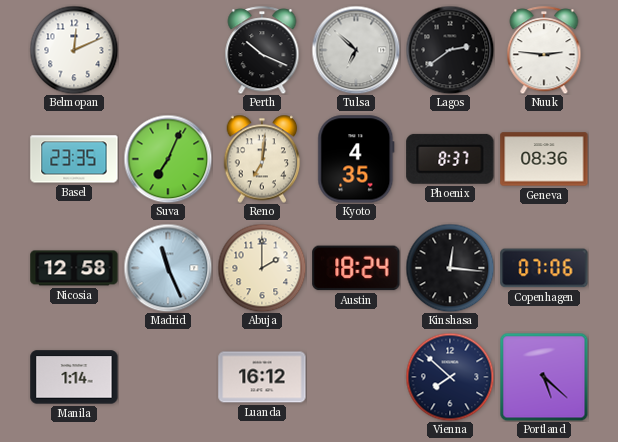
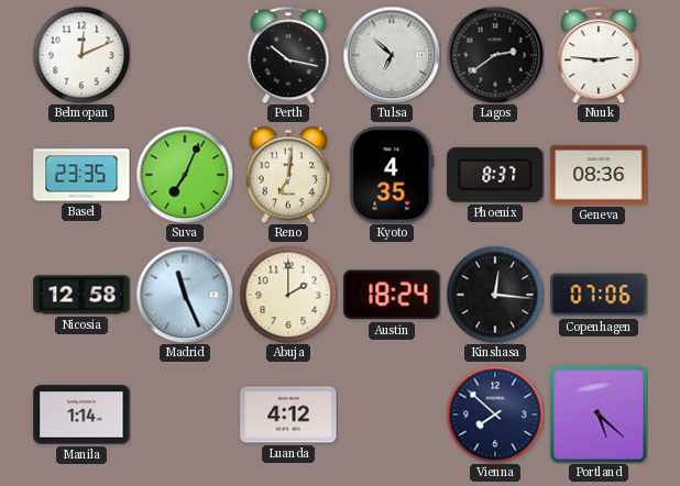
Perth: 10:19 -> 10:17 (288, 55)
Luanda: 16:12 -> 4:12 (288, 415)
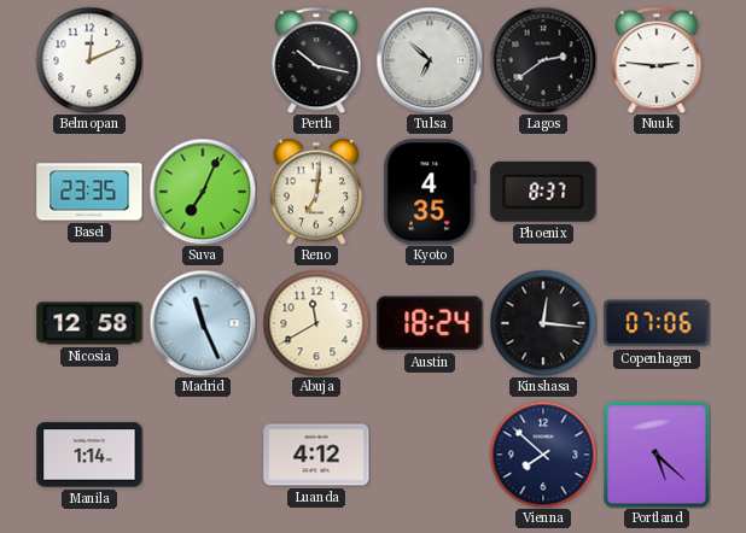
Geneva: 08:36 -> none (599, 175)
Abuja: 2:00 -> 11:40 (316, 323)
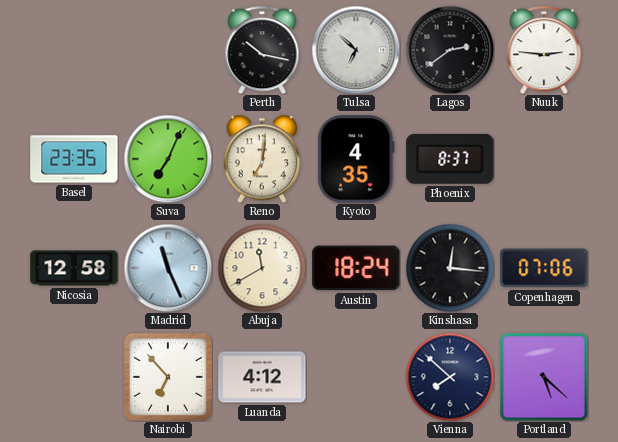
Belmopan: 12:11 -> none (89, 60)
Manila: 1:14 -> none (89, 455)
Nairobi: none -> 6:53 (168, 377)
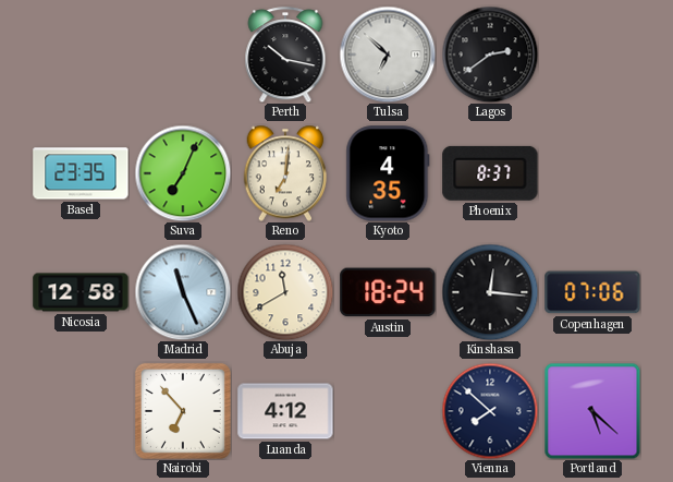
Nuuk: 2:46 -> none (544, 50)
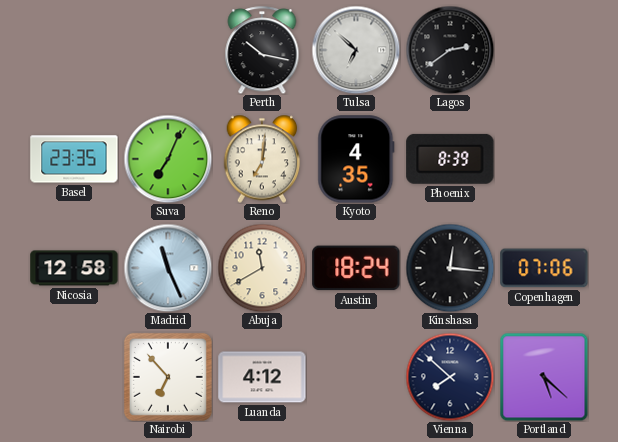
Phoenix: 8:37 -> 8:39 (450, 159)
